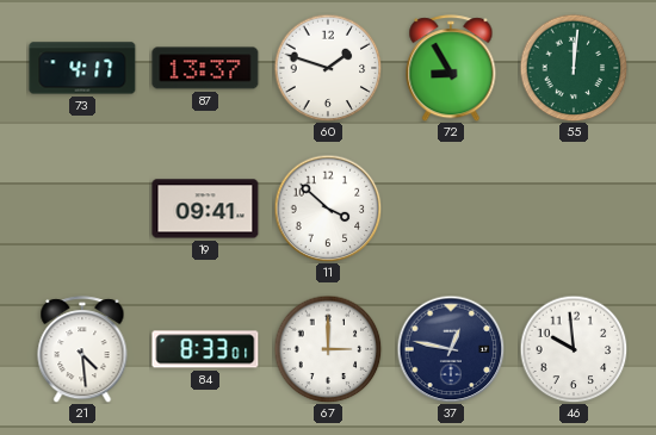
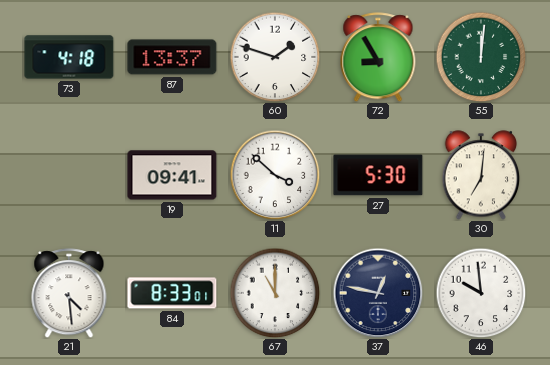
73: 4:17 -> 4:18 (69, 57)
27: none -> 5:30 (378, 175)
30: none -> 7:01 (481, 175)
67: 3:00 -> 11:00 (275, 293)
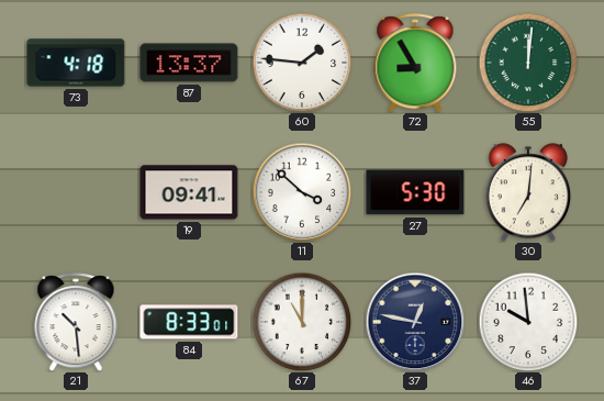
60: 1:48 -> 1:46 (302, 63)
21: 4:29 -> 10:29 (76, 322)
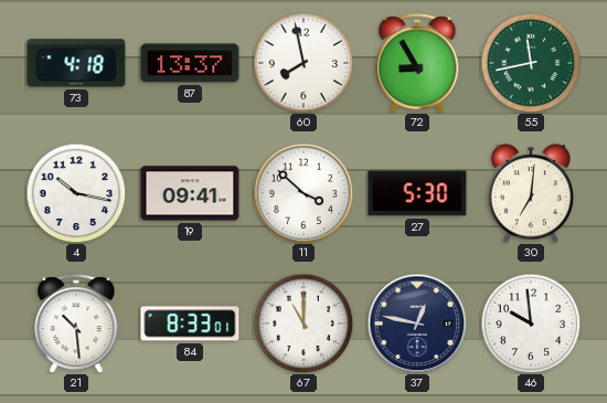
60: 1:46 -> 7:58 (303, 63)
55: 12:01 -> 11:43 (531, 63)
4: none -> 10:17 (76, 193)
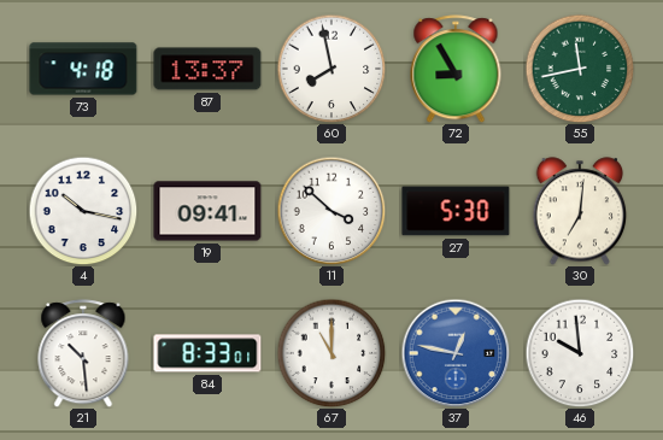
37 dial: navy -> blue (456, 353)
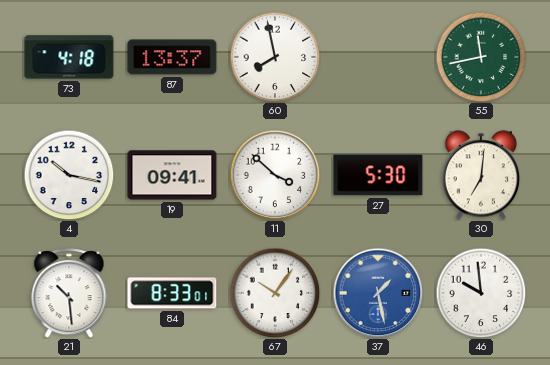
72: 8:55 -> none (456, 69)
67: 11:00 -> 10:06 (275, 293)
37: 12:47 -> 1:28 (378, 293)
